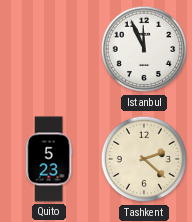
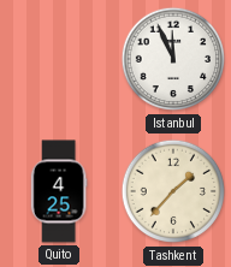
Quito: 5:23 -> 4:25 (59, 191)
Tashkent: 2:22 -> 1:37 (173, 191)
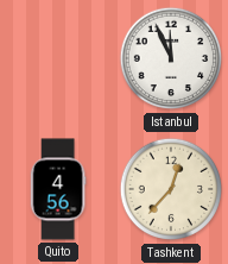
Quito: 4:25 -> 4:56 (58, 189)
Tashkent: 1:37 -> 12:37 (171, 189)
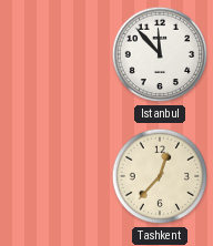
Istanbul: 11:56 -> 11:53 (160, 54)
Quito: 4:56 -> none (58, 189)
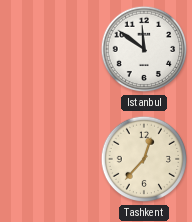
Istanbul: 11:53 -> 11:51 (144, 49)
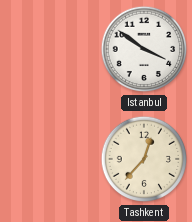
Istanbul: 11:51 -> 3:51 (144, 49)
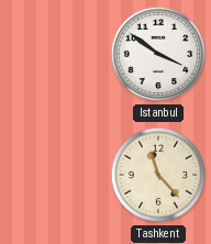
Tashkent: 12:37 -> 11:23 (158, 175)
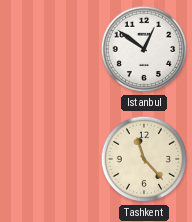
Istanbul: 3:51 -> 12:51 (144, 49)
